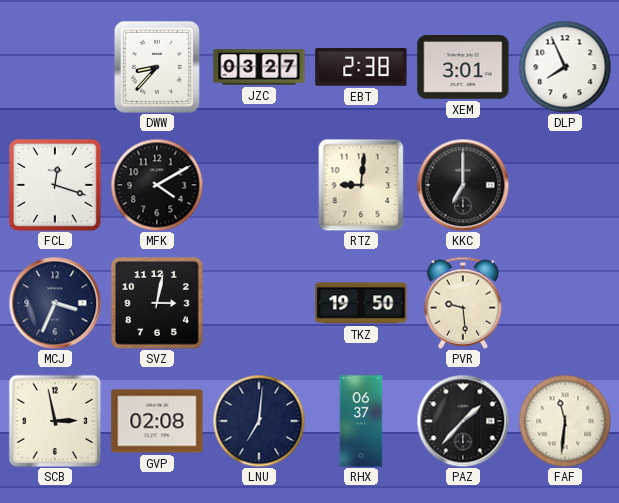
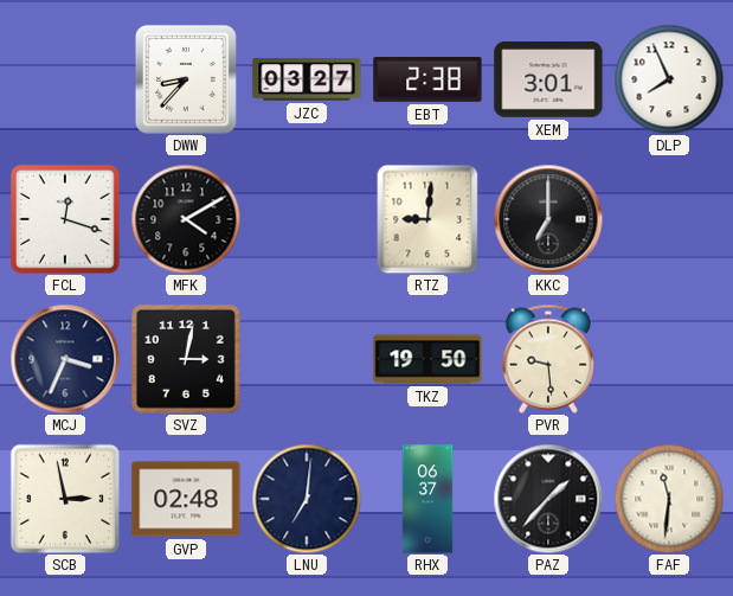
GVP: 02:08 -> 02:48 (186, 499)
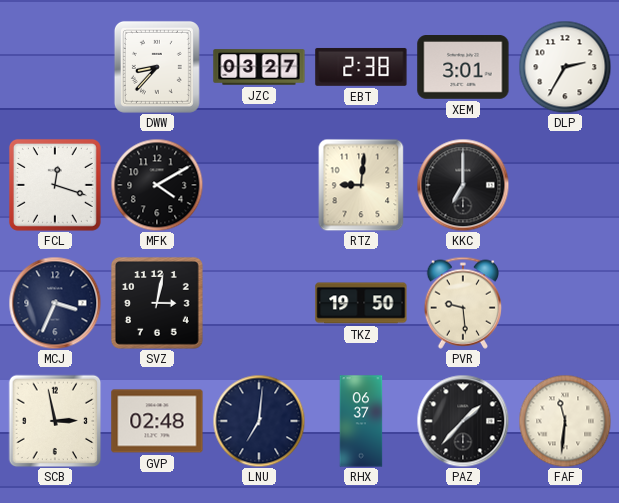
DLP: 7:56 -> 2:35 (565, 67)
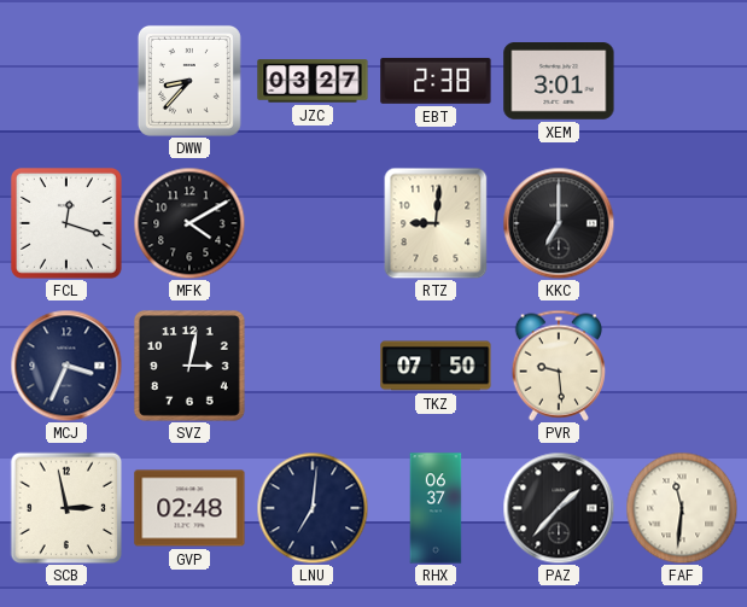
DLP: 2:35 -> none (565, 67)
TKZ: 19:50 -> 07:50 (436, 366)
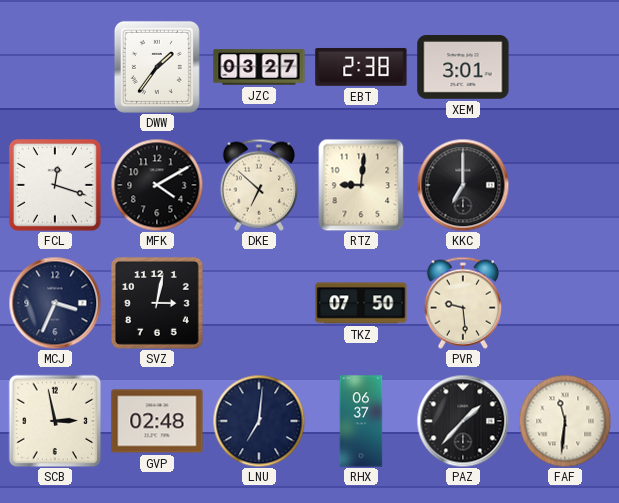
DWW: 8:37 -> 1:36 (157, 67)
DKE: none -> 6:52 (258, 185)
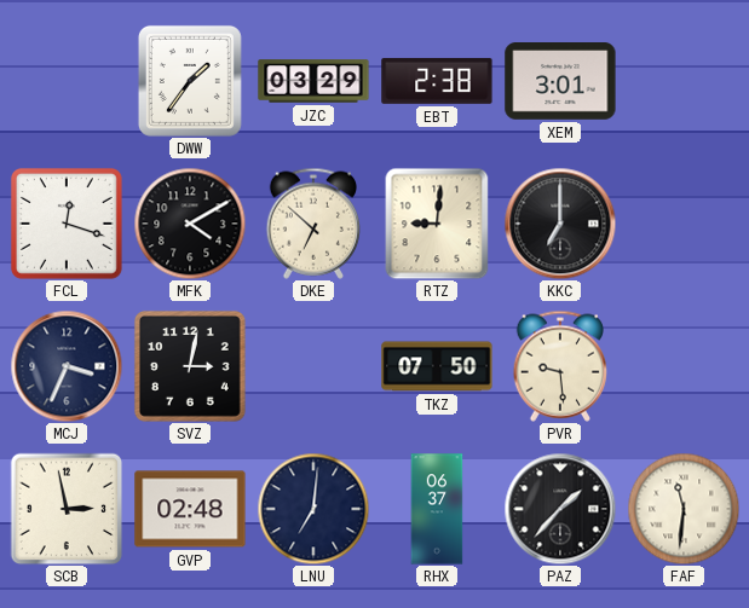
JZC: 03:27 -> 03:29 (313, 81)
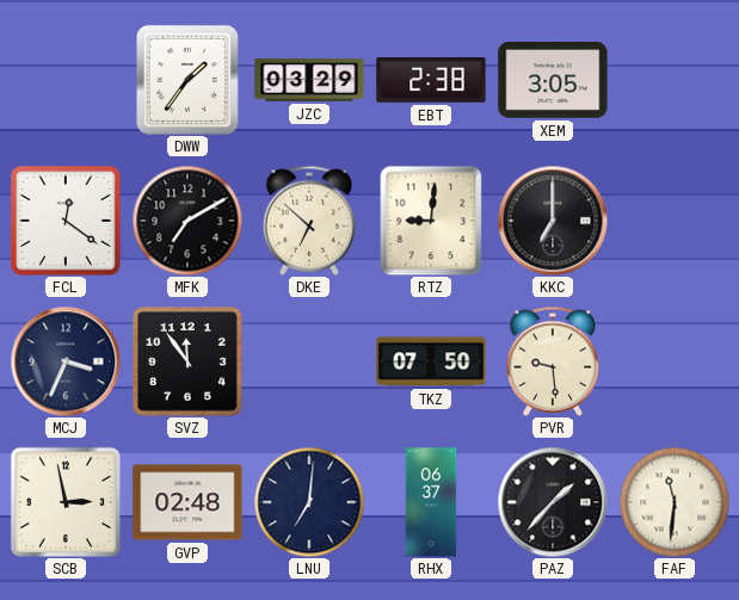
XEM: 3:01 -> 3:05 (553, 81)
FCL: 12:18 -> 12:21 (66, 221)
MFK: 4:10 -> 7:10 (187, 221)
SVZ: 3:02 -> 11:54 (187, 361)
